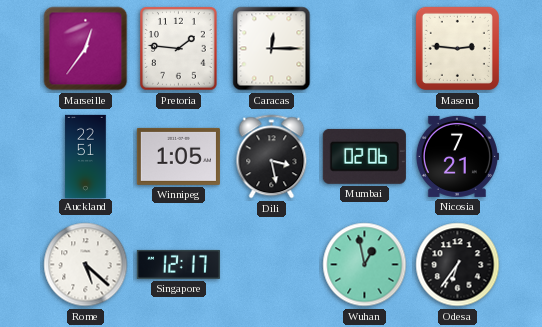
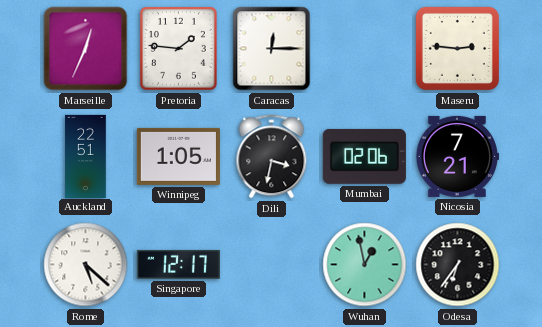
Marseille: 12:36 -> 12:34 (86, 49)
Dili: 3:28 -> 3:32 (272, 157)
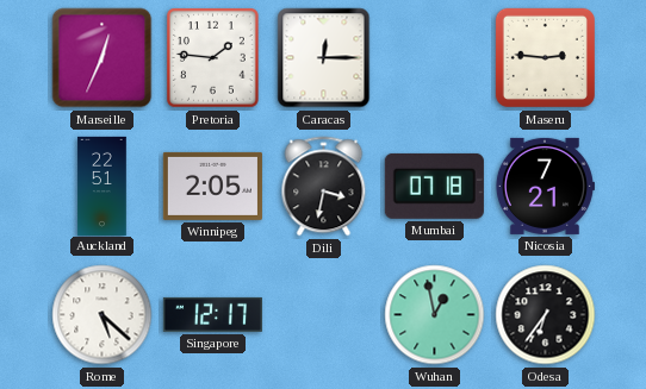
Winnipeg: 1:05 -> 2:05 (212, 186)
Mumbai: 02:06 -> 07:18 (434, 186)
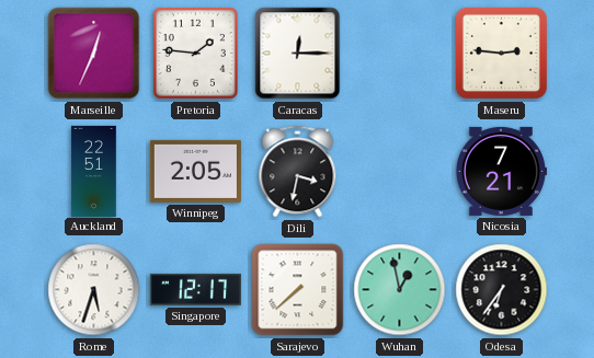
Mumbai: 07:18 -> none (434, 186)
Rome: 5:22 -> 5:33 (94, 290)
Sarajevo: none -> 7:38 (298, 290)
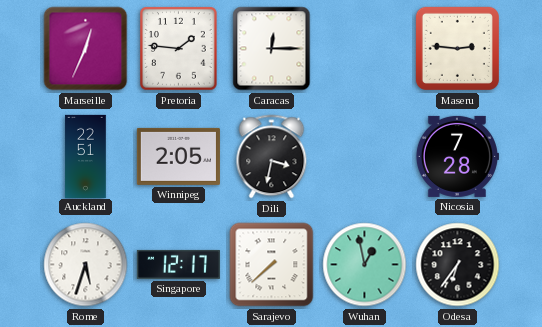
Nicosia: 7:21 -> 7:28 (457, 156)
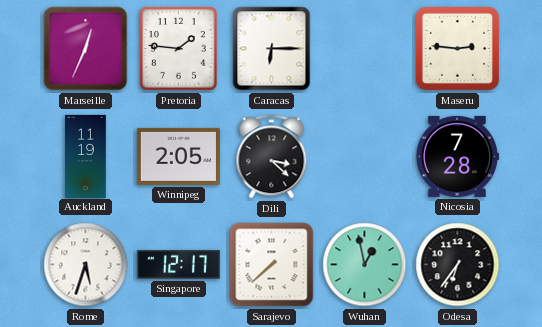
Caracas: 12:15 -> 6:15 (272, 49)
Auckland: 22:51 -> 11:19 (86, 156)
Dili: 3:32 -> 3:22 (272, 157)
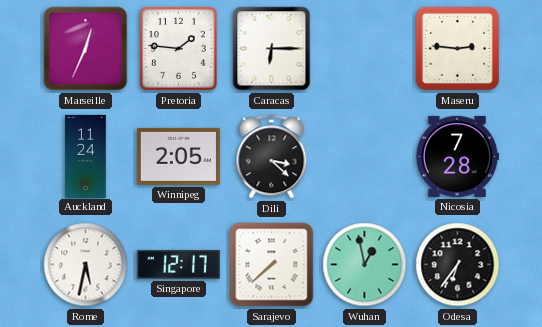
Auckland: 11:19 -> 11:24 (86, 156)
Rome: 5:33 -> 5:32 (86, 265)
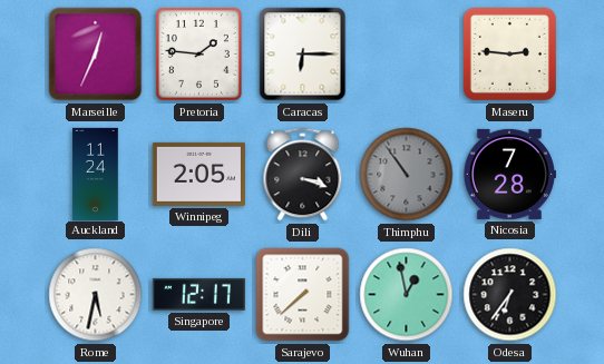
Dili: 3:22 -> 3:18 (303, 175)
Thimphu: none -> 10:54 (407, 175)
